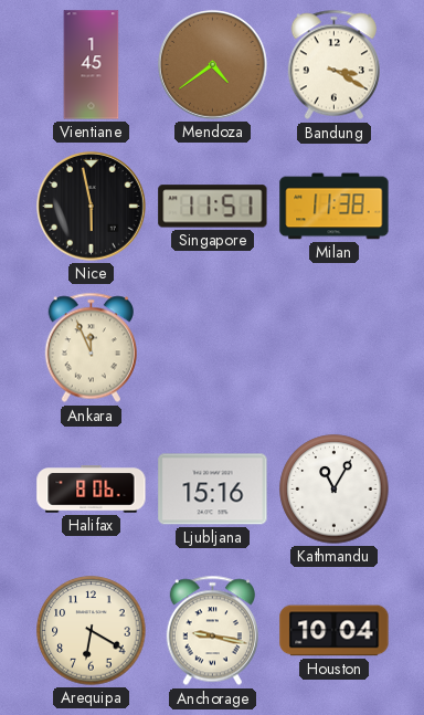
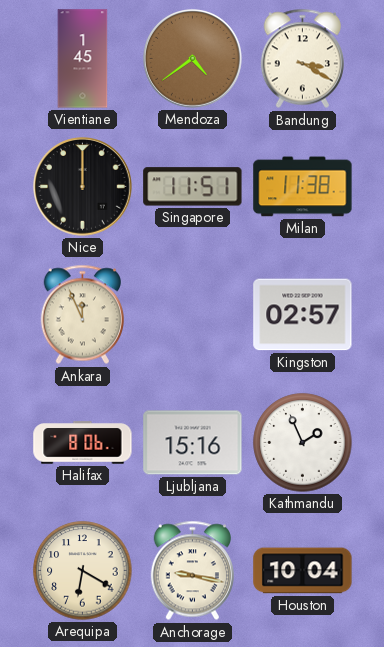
Nice: 5:58 -> 12:00 (83, 187)
Kingston: none -> 02:57 (303, 315)
Kathmandu: 11:05 -> 1:56 (303, 443)
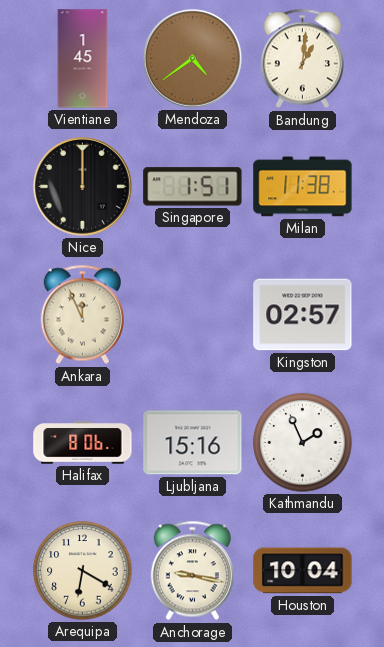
Bandung: 3:20 -> 1:01 (302, 59)
Singapore: 11:51 -> 1:51 (193, 187)
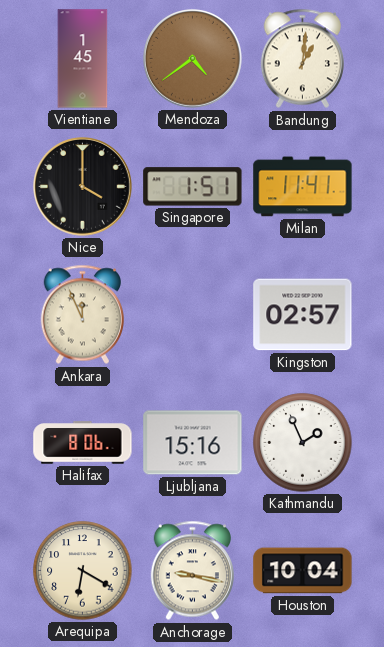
Nice: 12:00 -> 4:00 (83, 187)
Milan: 11:38 -> 11:41 (303, 187)
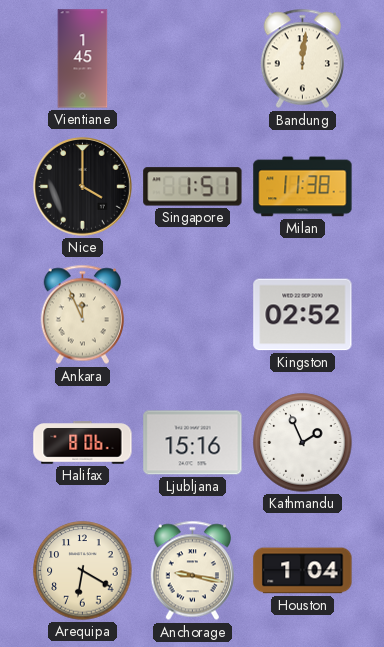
Mendoza: 4:39 -> none (193, 59)
Bandung: 1:01 -> 12:01 (302, 59)
Milan: 11:41 -> 11:38 (303, 187)
Kingston: 02:57 -> 02:52 (303, 315)
Houston: 10:04 -> 1:04 (303, 571)
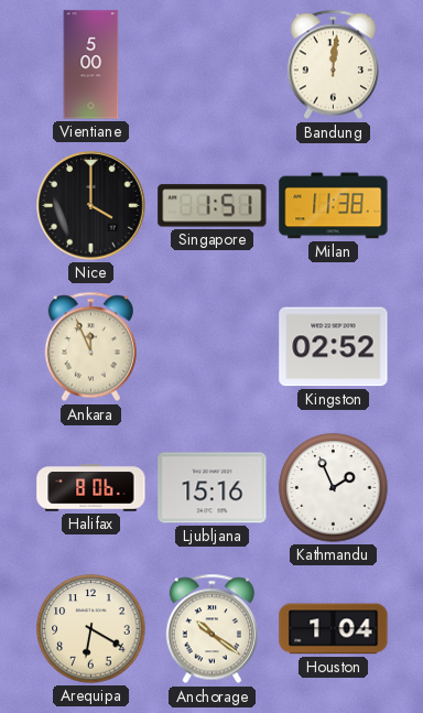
Vientiane: 1:45 -> 5:00 (91, 65)
Anchorage: 9:17 -> 10:21 (211, 629)
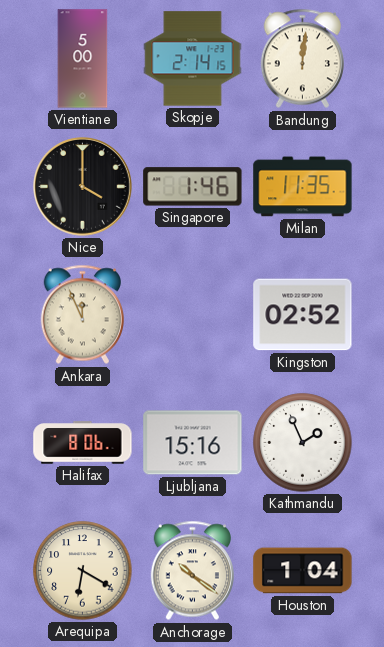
Skopje: none -> 2:14 (193, 59)
Singapore: 1:51 -> 1:46 (193, 187)
Milan: 11:38 -> 11:35 (303, 187)
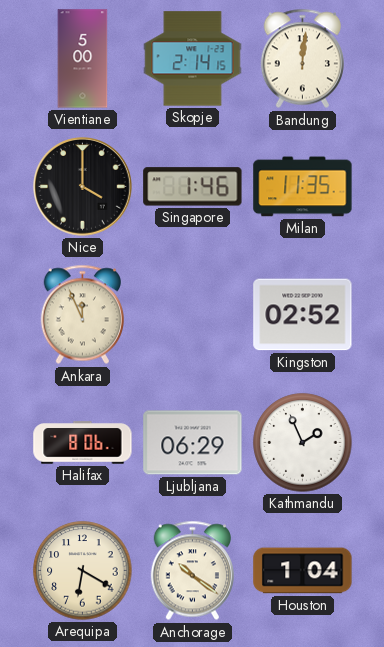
Ljubljana: 15:16 -> 06:29 (193, 443)
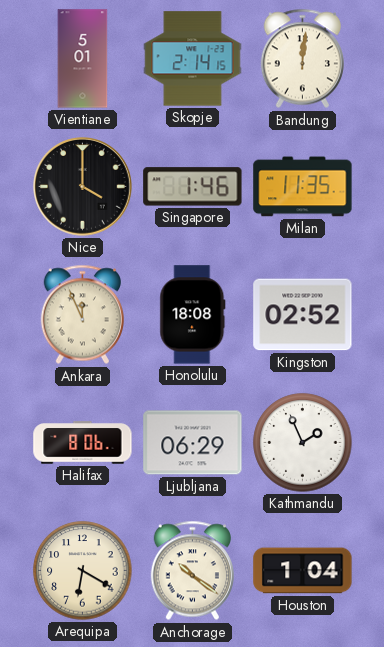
Vientiane: 5:00 -> 5:01 (83, 59)
Honolulu: none -> 18:08 (193, 315)
